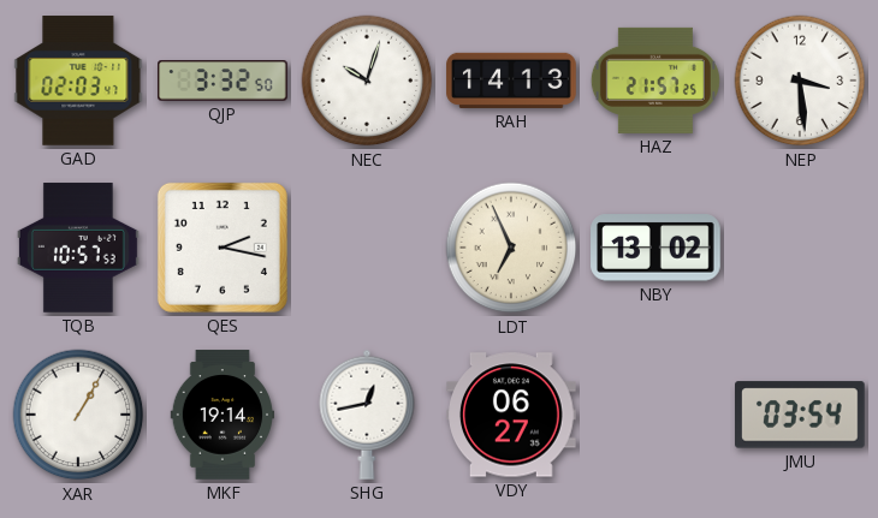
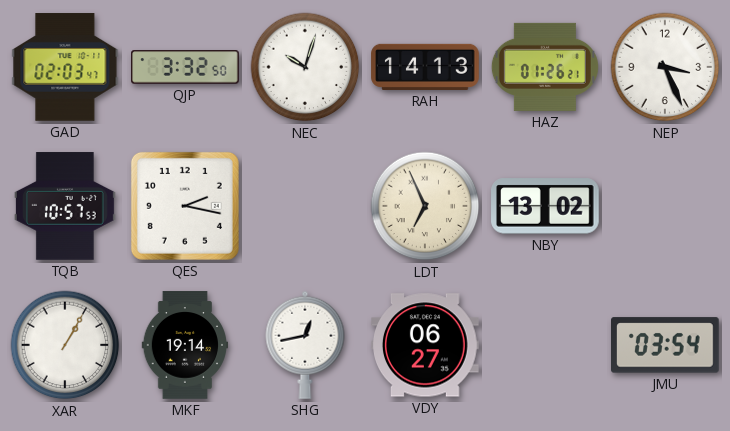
HAZ: 21:57 -> 01:26 (545, 67)
NEP: 3:29 -> 3:26 (665, 67)
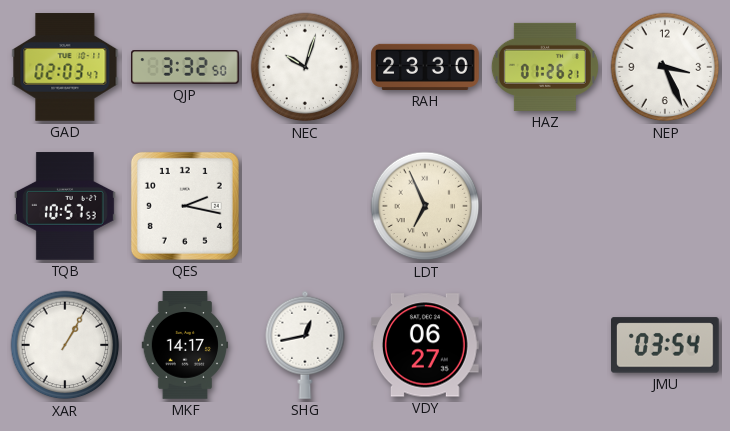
RAH: 14:13 -> 23:30 (425, 67)
NBY: 13:02 -> none (545, 206)
MKF: 19:14 -> 14:17 (184, 345)
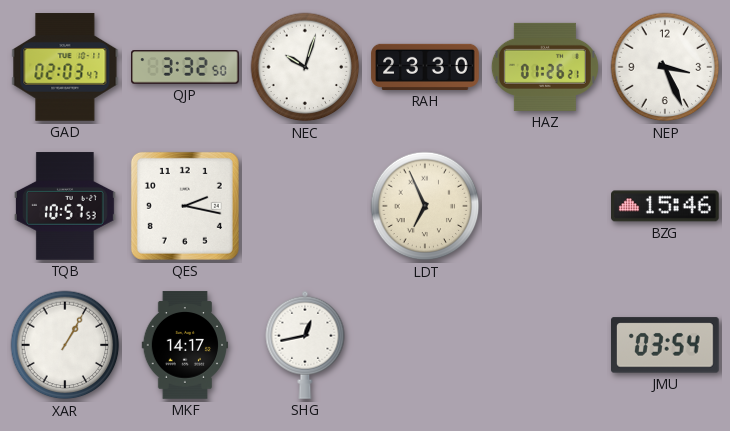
BZG: none -> 15:46 (666, 206)
VDY: 06:27 -> none (426, 345)
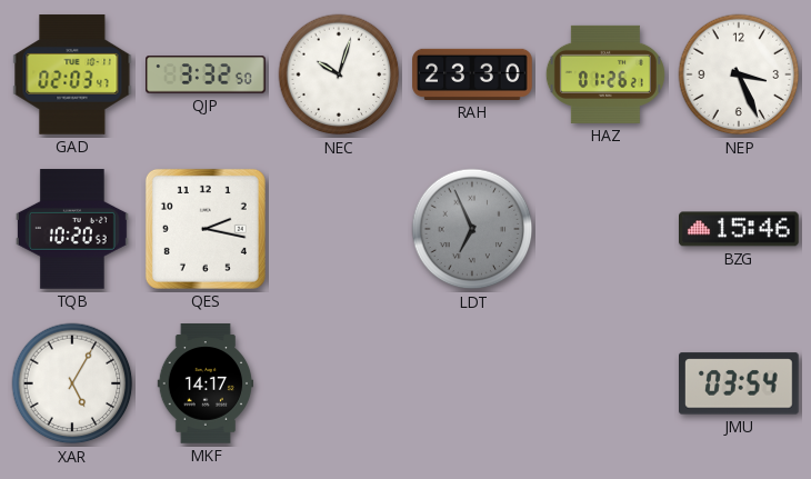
TQB: 10:57 -> 10:20 (72, 229)
LDT dial: cream -> grey (472, 229)
XAR: 1:05 -> 5:05 (72, 383)
SHG: 12:43 -> none (305, 345)
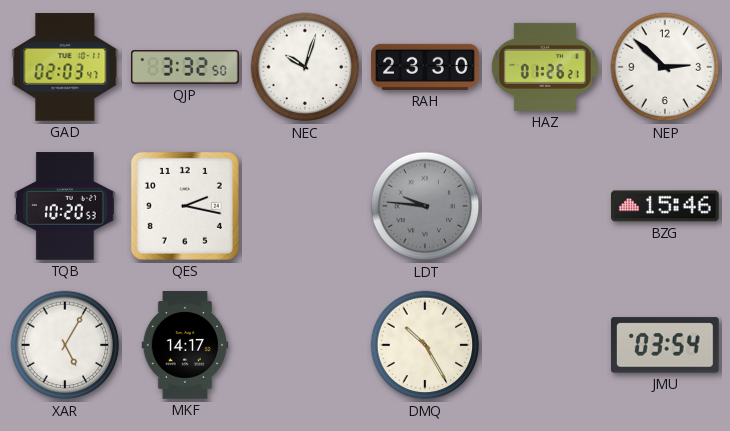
NEP: 3:26 -> 2:52 (665, 67)
LDT: 6:56 -> 9:46 (425, 206)
DMQ: none -> 10:25 (425, 345)
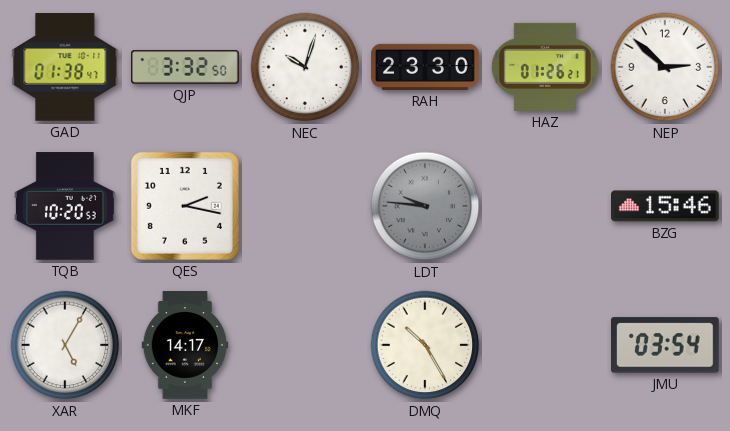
GAD: 02:03 -> 01:38 (65, 67)
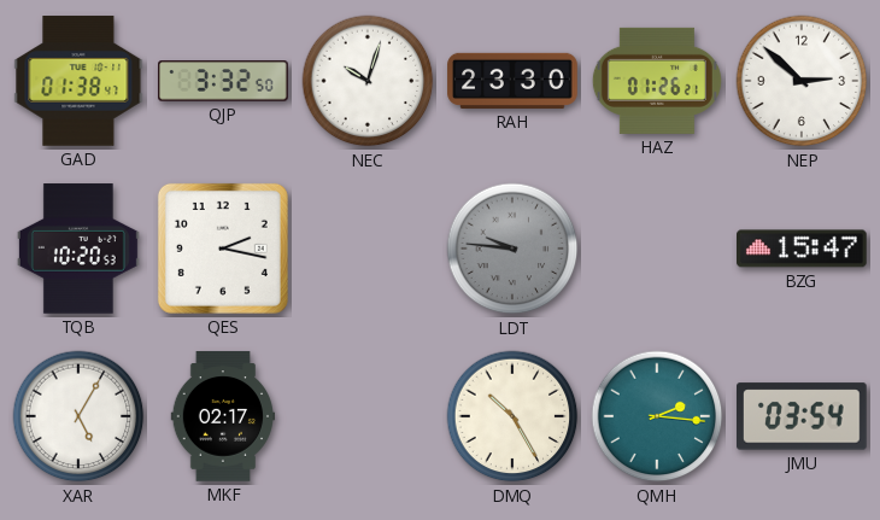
BZG: 15:46 -> 15:47 (803, 249)
MKF: 14:17 -> 02:17 (222, 416)
QMH: none -> 2:16 (657, 416)
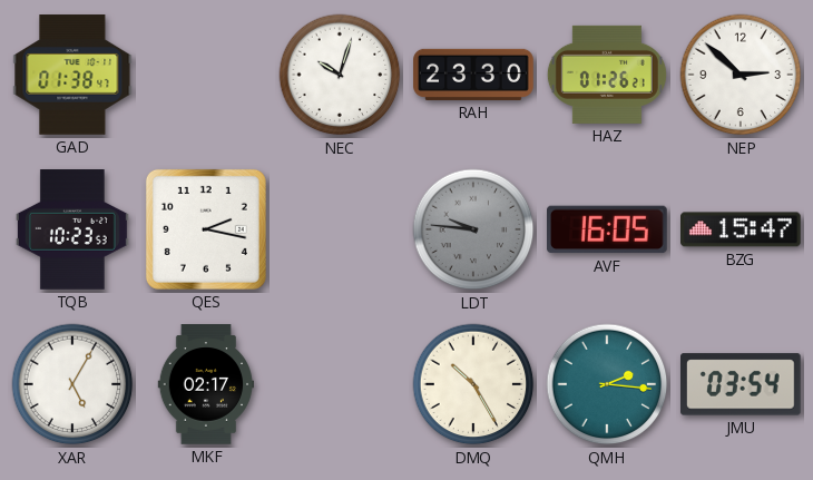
QJP: 3:32 -> none (223, 81)
TQB: 10:20 -> 10:23 (72, 229)
AVF: none -> 16:05 (608, 229)
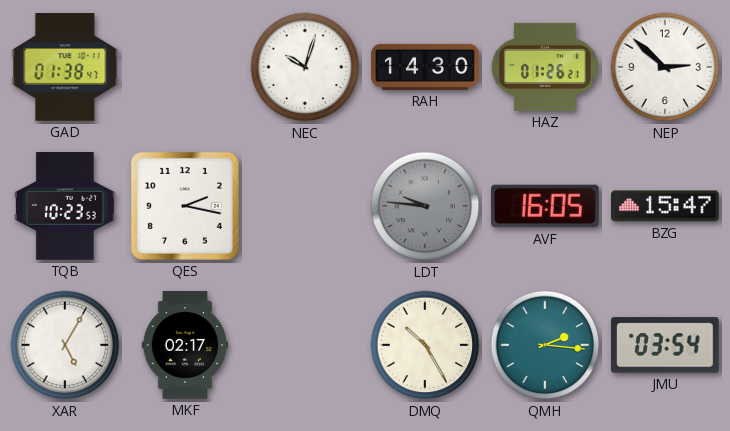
RAH: 23:30 -> 14:30 (425, 67)
